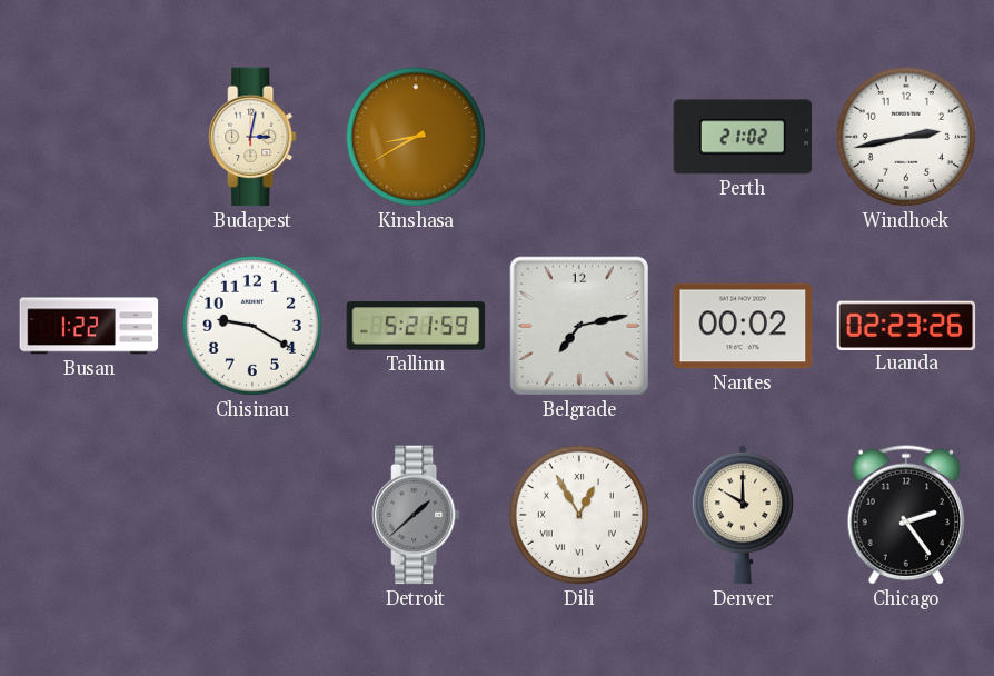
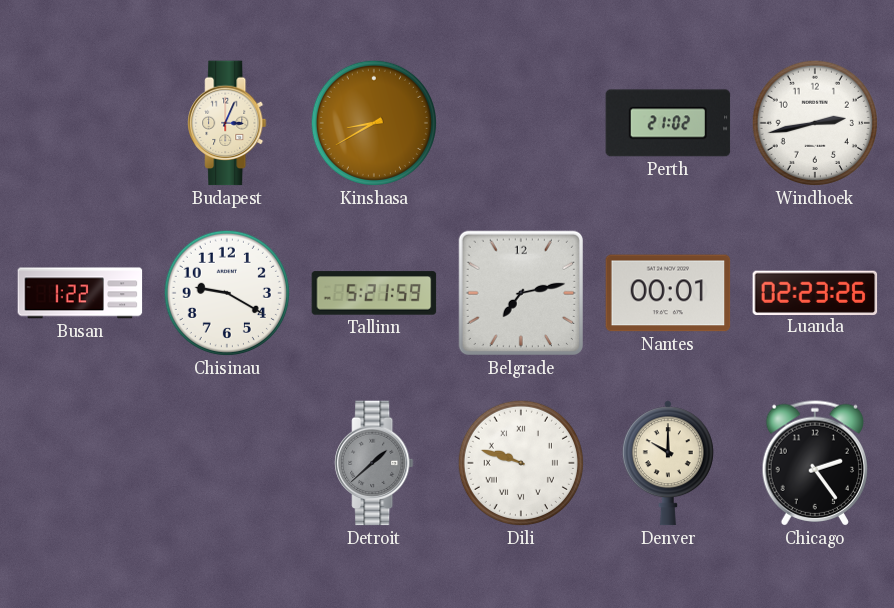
Budapest: 3:02 -> 3:04 (227, 123)
Nantes: 00:02 -> 00:01 (668, 293)
Dili: 12:55 -> 9:48 (521, 463)
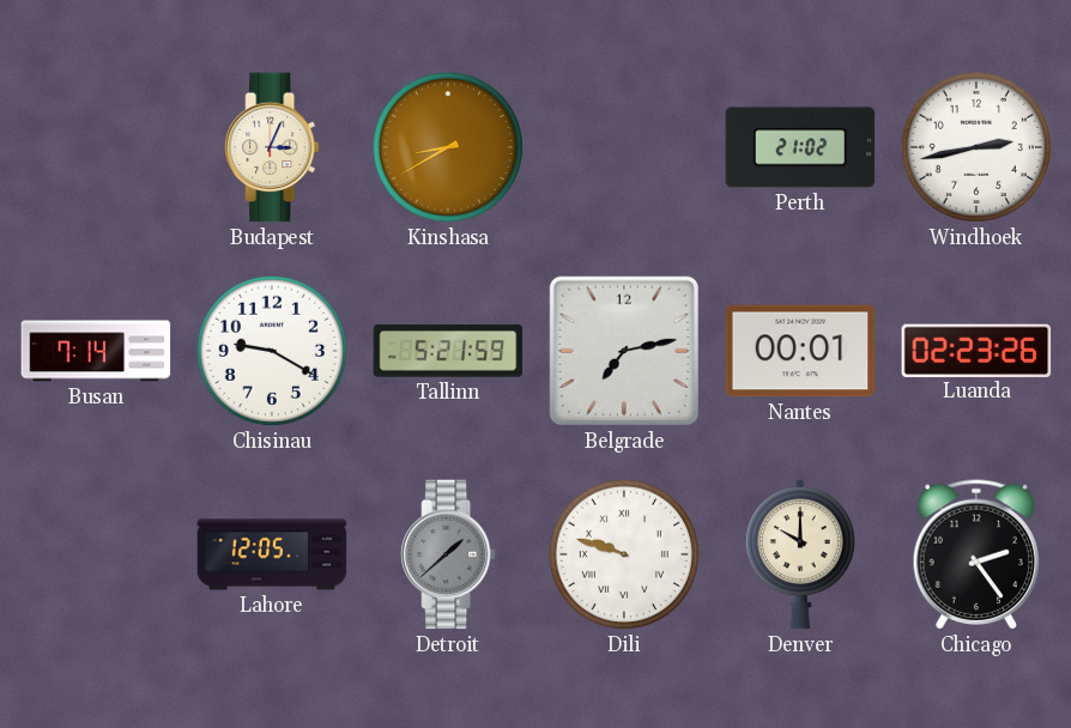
Busan: 1:22 -> 7:14 (96, 351)
Lahore: none -> 12:05 (272, 554)
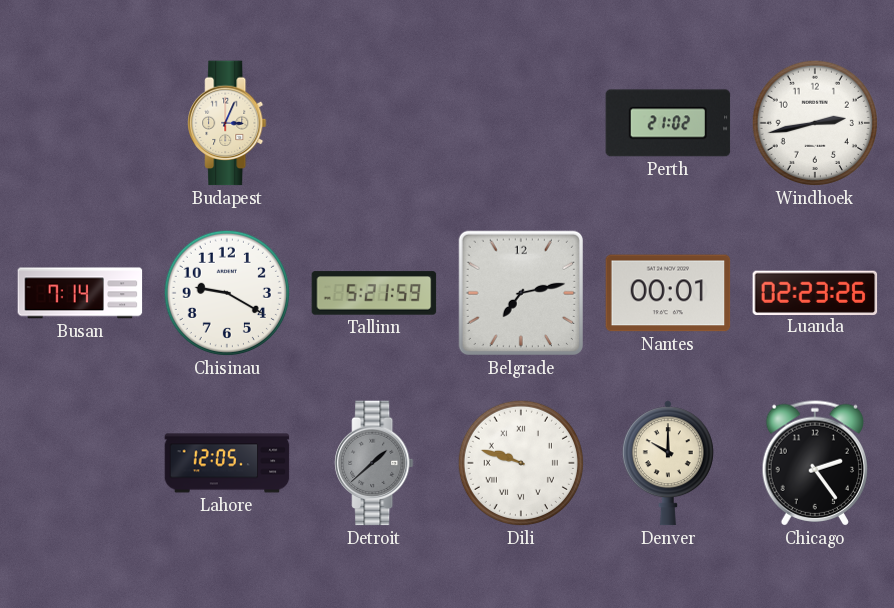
Kinshasa: 8:40 -> none (448, 147)
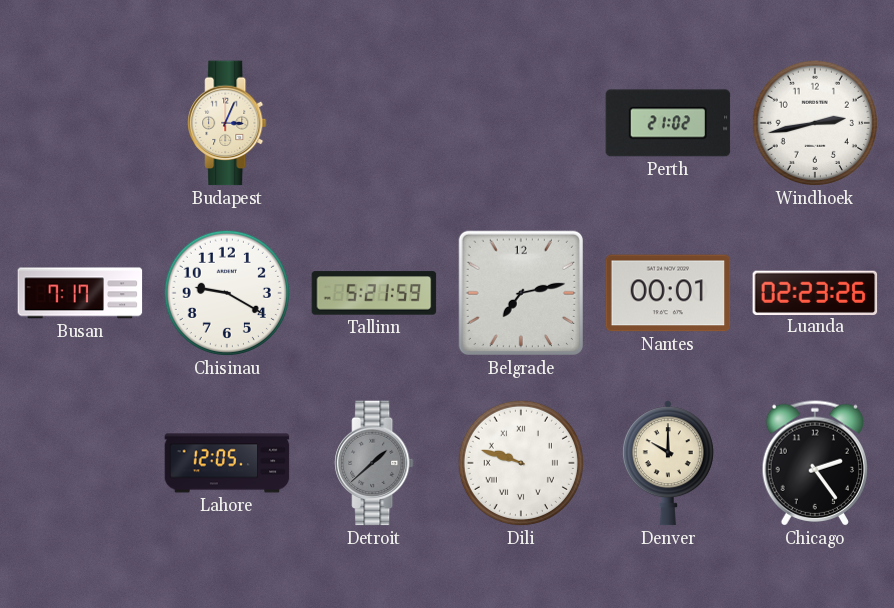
Busan: 7:14 -> 7:17 (80, 293)
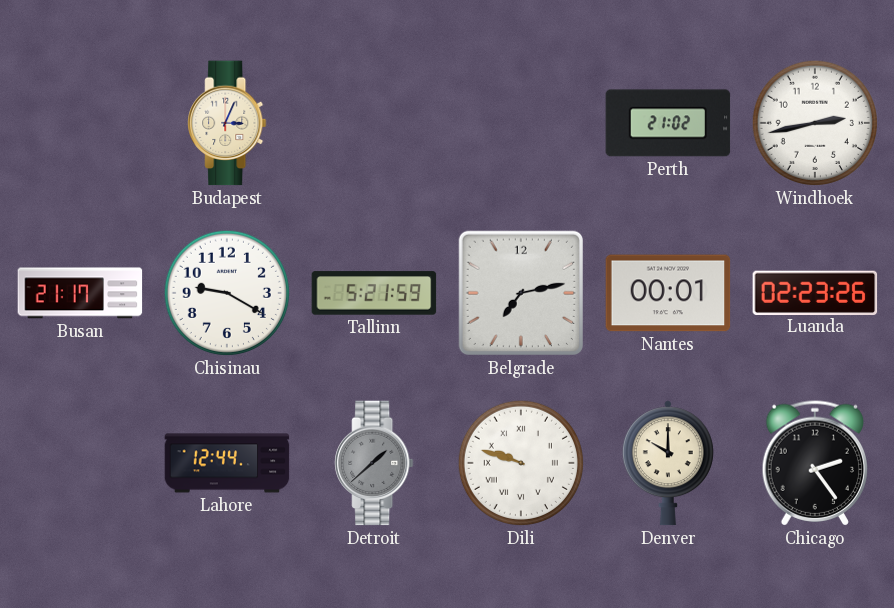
Busan: 7:17 -> 21:17 (80, 293)
Lahore: 12:05 -> 12:44 (227, 463)
